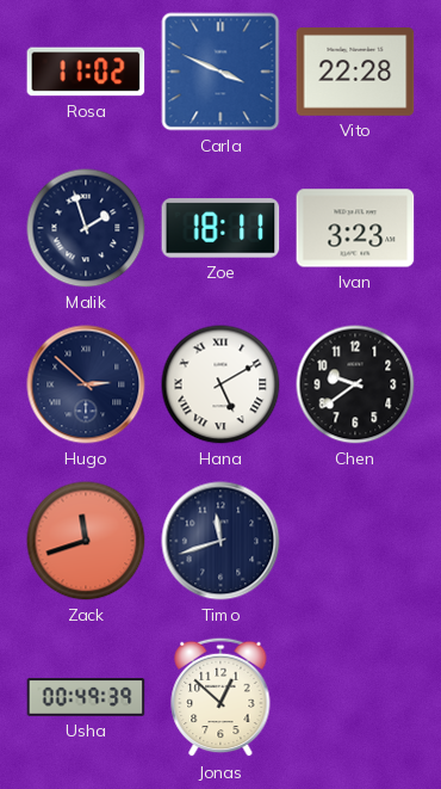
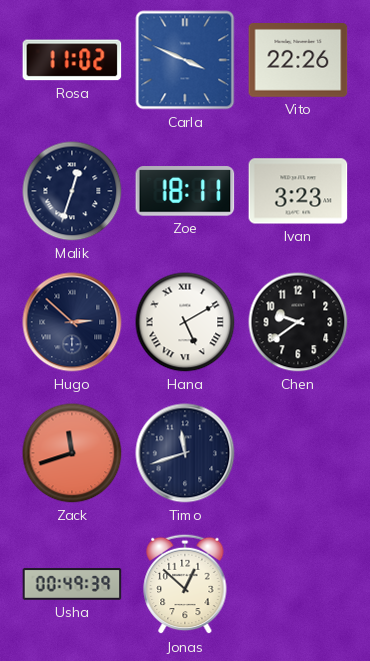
Vito: 22:28 -> 22:26 (298, 61)
Malik: 1:57 -> 12:33 (72, 191)
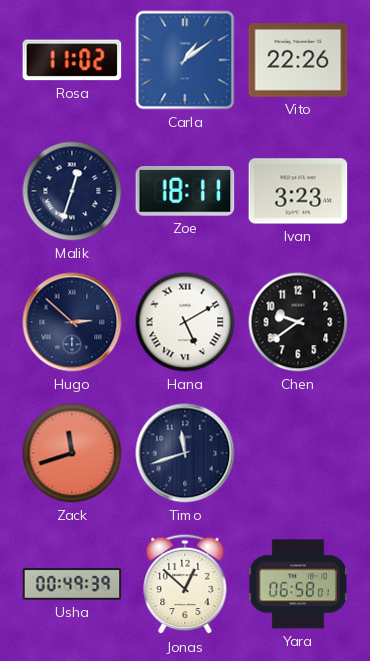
Carla: 3:49 -> 1:09 (185, 60)
Yara: none -> 06:58 (298, 584)
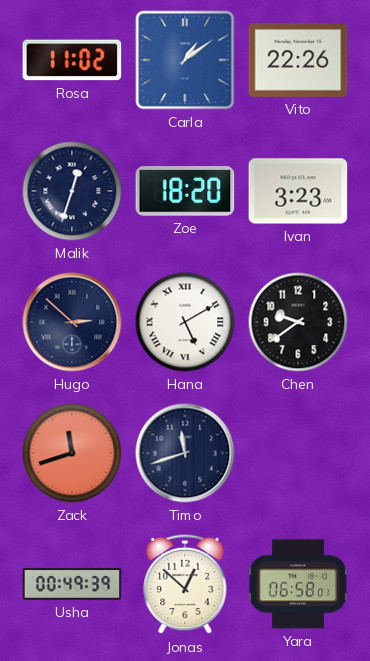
Zoe: 18:11 -> 18:20 (185, 191)
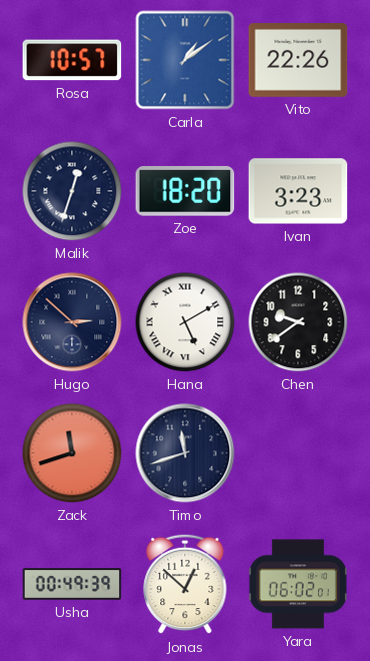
Rosa: 11:02 -> 10:57 (72, 60)
Yara: 06:58 -> 06:02 (298, 584)
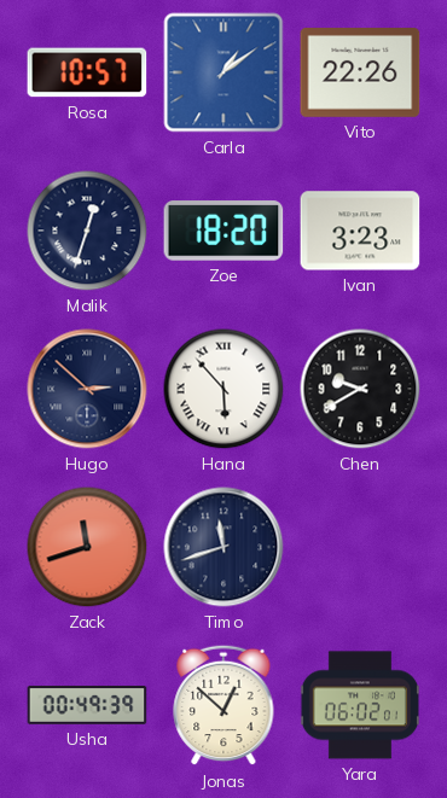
Hana: 5:10 -> 5:53 (224, 389)
Chen: 9:39 -> 9:40 (360, 389)
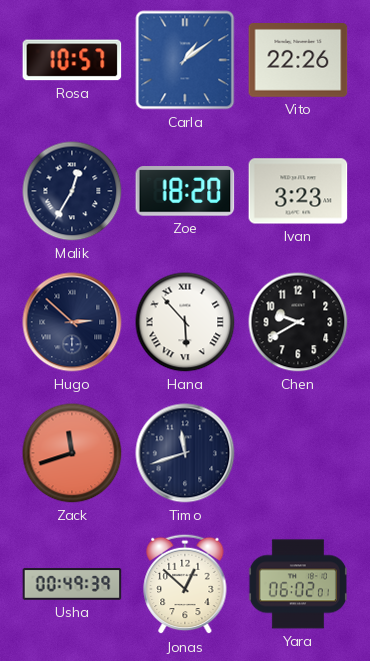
Malik: 12:33 -> 12:35 (72, 191)
